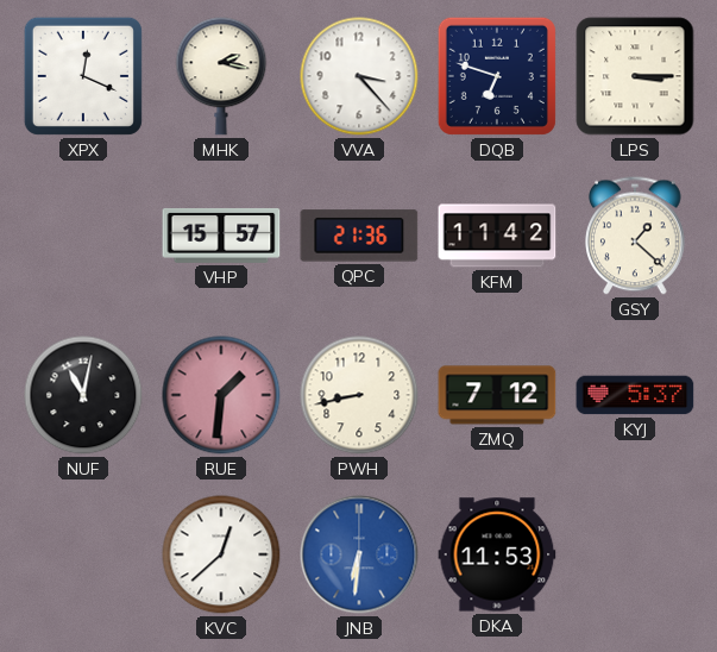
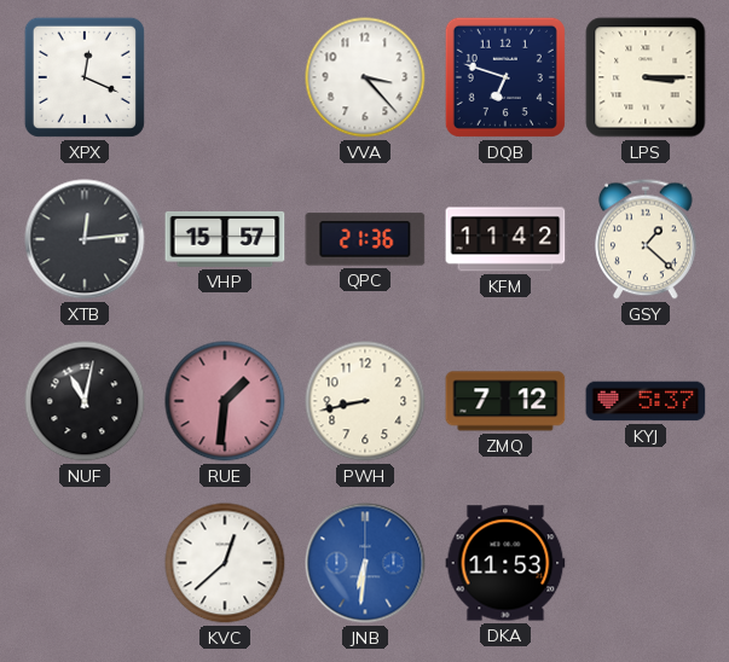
MHK: 2:17 -> none (221, 76)
XTB: none -> 12:14 (85, 239)
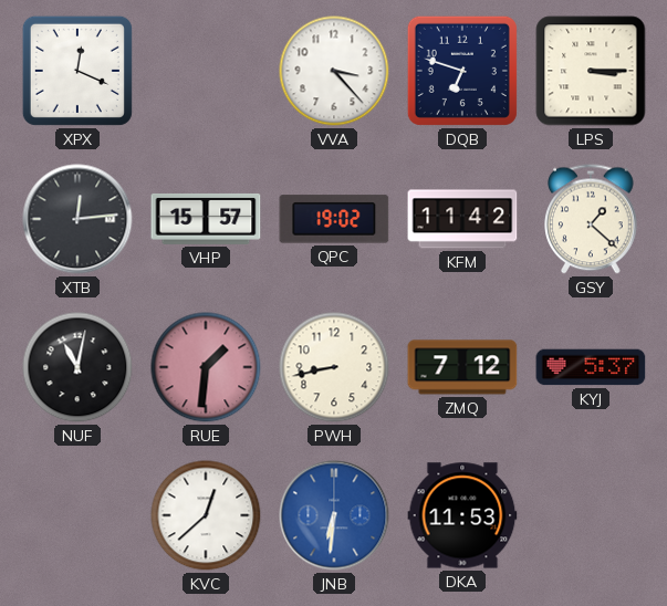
QPC: 21:36 -> 19:02 (334, 219)
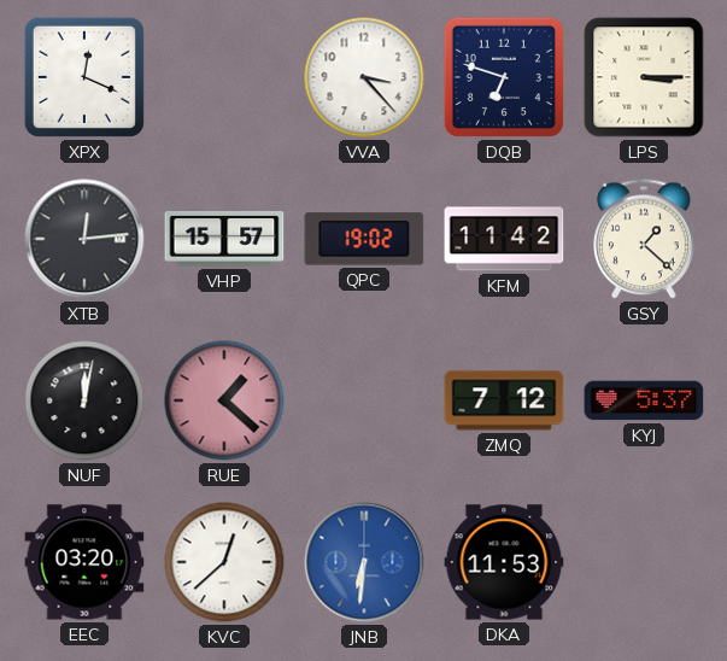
NUF: 11:02 -> 12:02 (84, 400)
RUE: 1:31 -> 1:22 (224, 400)
PWH: 8:43 -> none (334, 367)
EEC: none -> 03:20 (84, 562)
